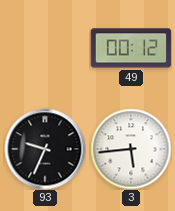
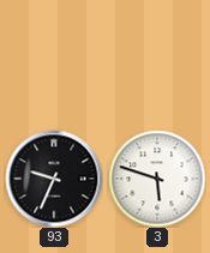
49: 00:12 -> none (131, 48)
3: 5:44 -> 5:48 (157, 179)
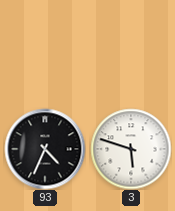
93: 9:34 -> 4:34 (45, 149)
